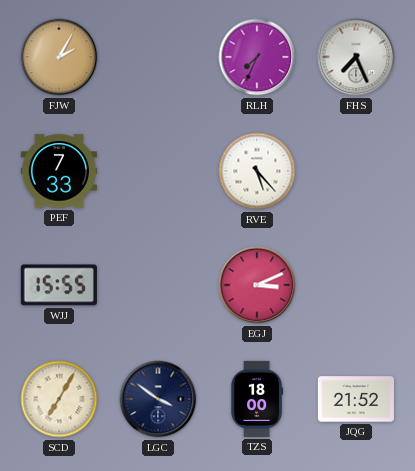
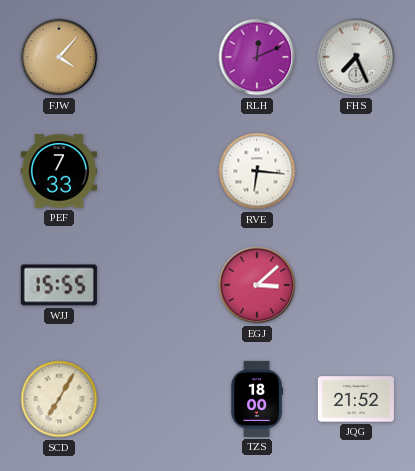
FJW: 2:05 -> 4:07 (59, 57)
RLH: 7:34 -> 12:11 (257, 57)
RVE: 5:23 -> 6:16 (257, 171)
EGJ: 3:11 -> 3:08 (257, 285)
LGC: 3:51 -> none (158, 399)
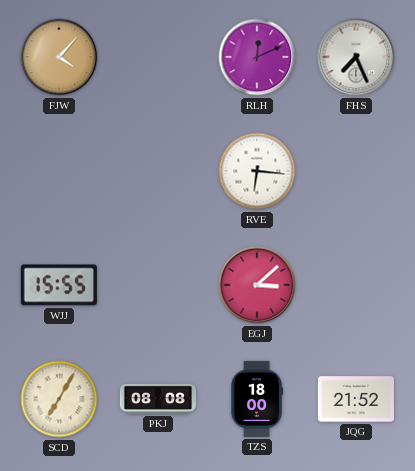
PEF: 7:33 -> none (59, 171)
PKJ: none -> 08:08 (157, 399)
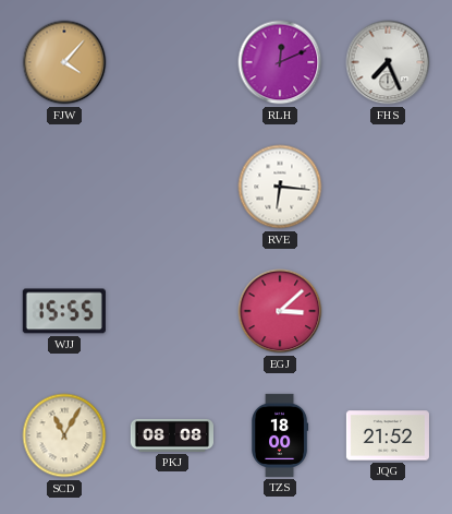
SCD: 7:05 -> 11:05 (64, 435)
